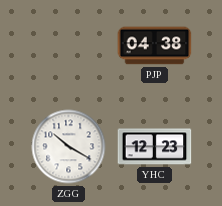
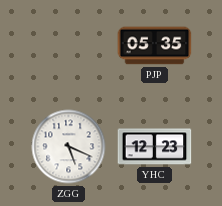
PJP: 04:38 -> 05:35 (155, 46)
ZGG: 10:20 -> 5:19 (69, 147)
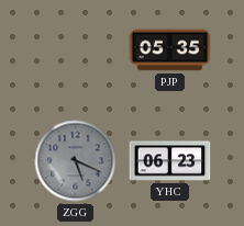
ZGG dial: white -> grey (76, 161)
YHC: 12:23 -> 06:23 (170, 161)
